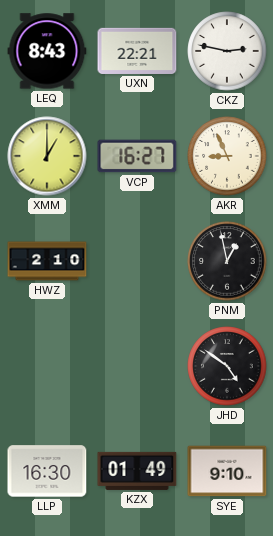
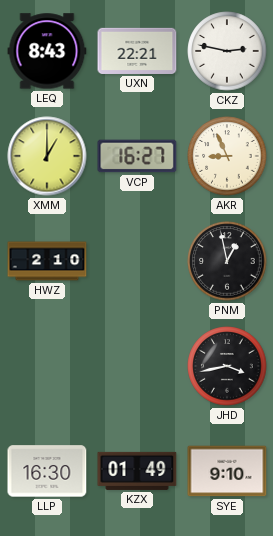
JHD: 4:51 -> 3:43 (227, 366)
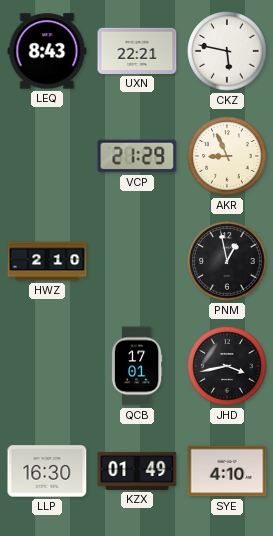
CKZ: 2:47 -> 5:47 (227, 51)
XMM: 1:00 -> none (47, 156)
VCP: 16:27 -> 21:29 (137, 156)
QCB: none -> 17:01 (137, 366)
SYE: 9:10 -> 4:10 (227, 471)
